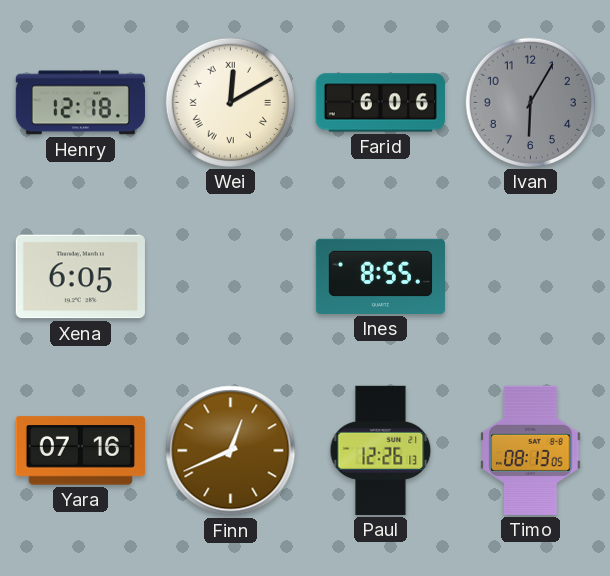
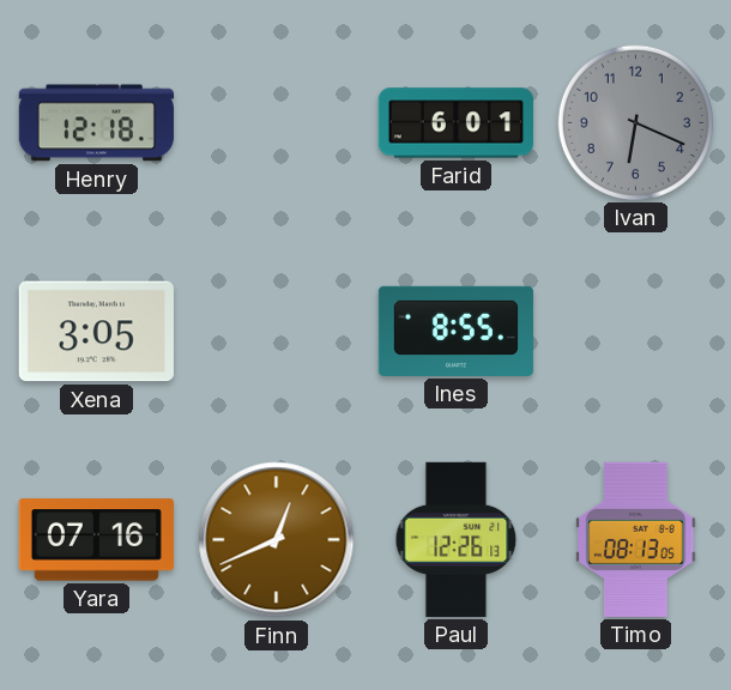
Wei: 12:10 -> none (230, 102)
Farid: 6:06 -> 6:01 (455, 123)
Ivan: 6:05 -> 6:19 (635, 122)
Xena: 6:05 -> 3:05 (96, 332)
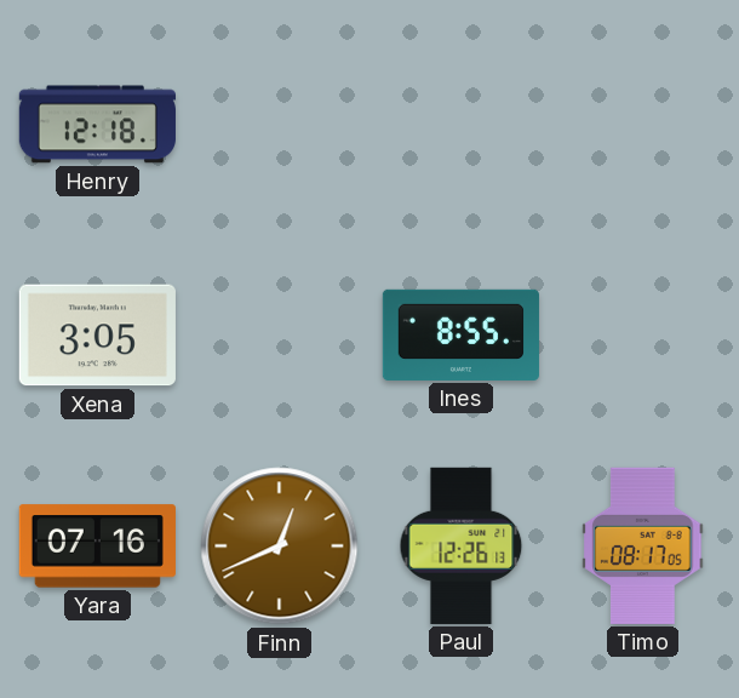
Farid: 6:01 -> none (455, 123)
Ivan: 6:19 -> none (635, 122)
Timo: 08:13 -> 08:17 (643, 545)
